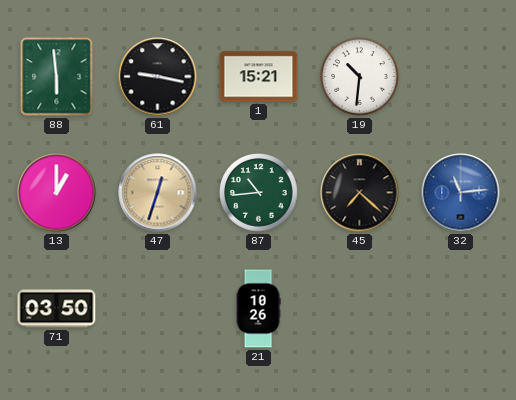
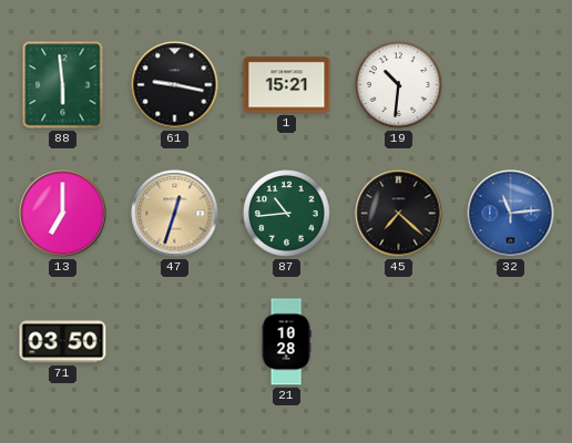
13: 1:00 -> 7:00 (63, 214)
21: 10:26 -> 10:28 (286, 342)
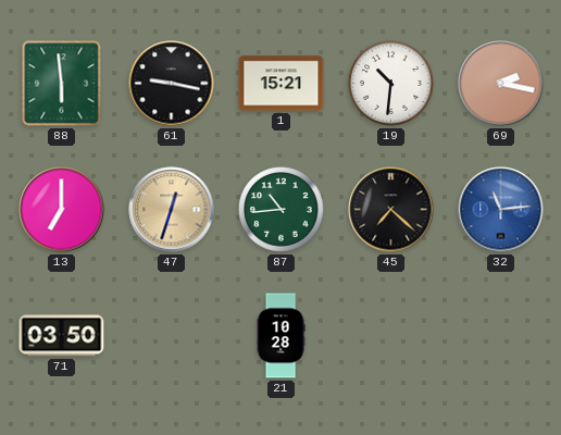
69: none -> 2:17 (501, 84)
